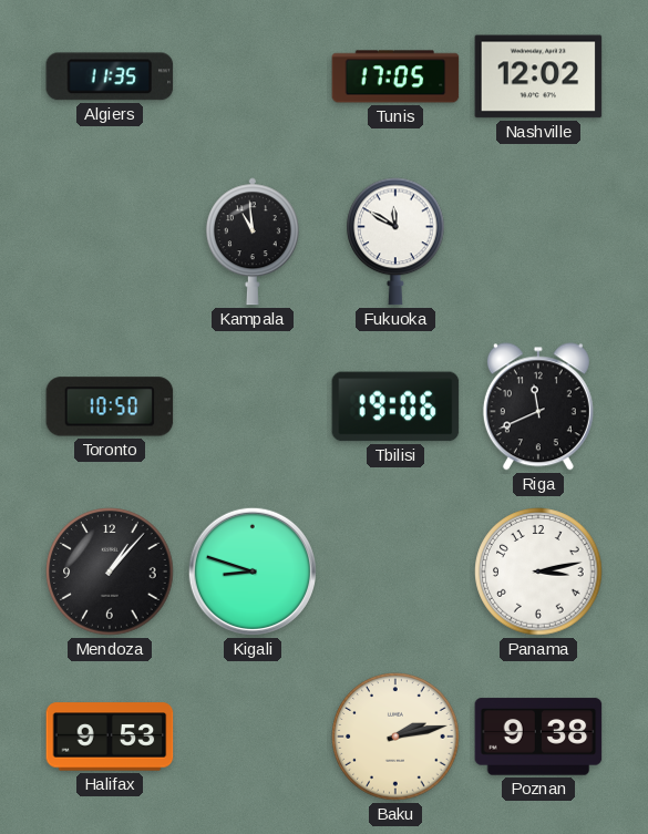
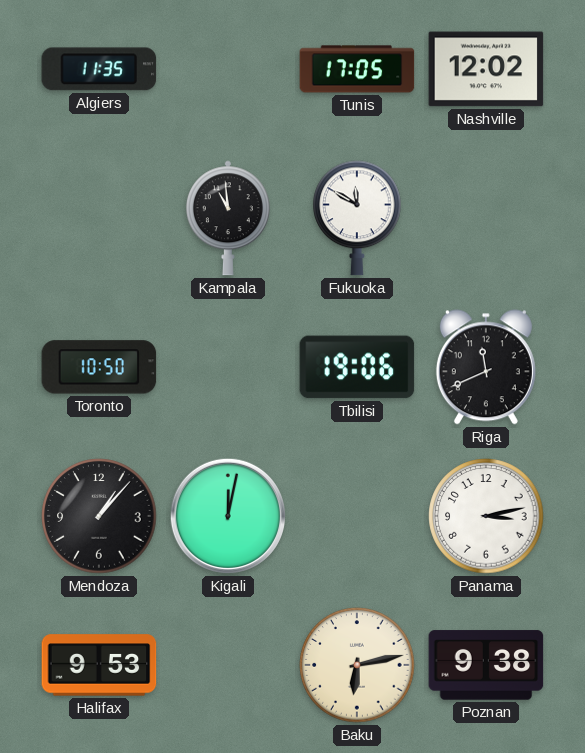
Kigali: 8:48 -> 12:02 (228, 516)
Baku: 2:13 -> 6:13 (357, 665)
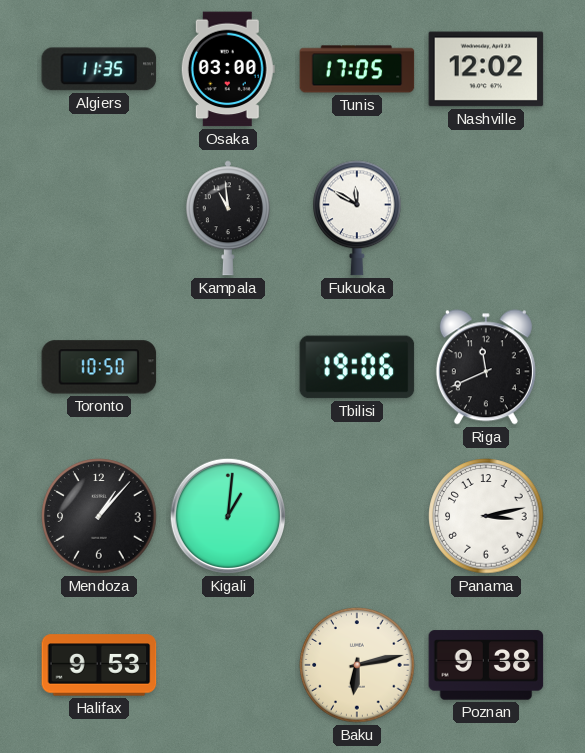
Osaka: none -> 03:00 (228, 69)
Kigali: 12:02 -> 1:01 (228, 516)
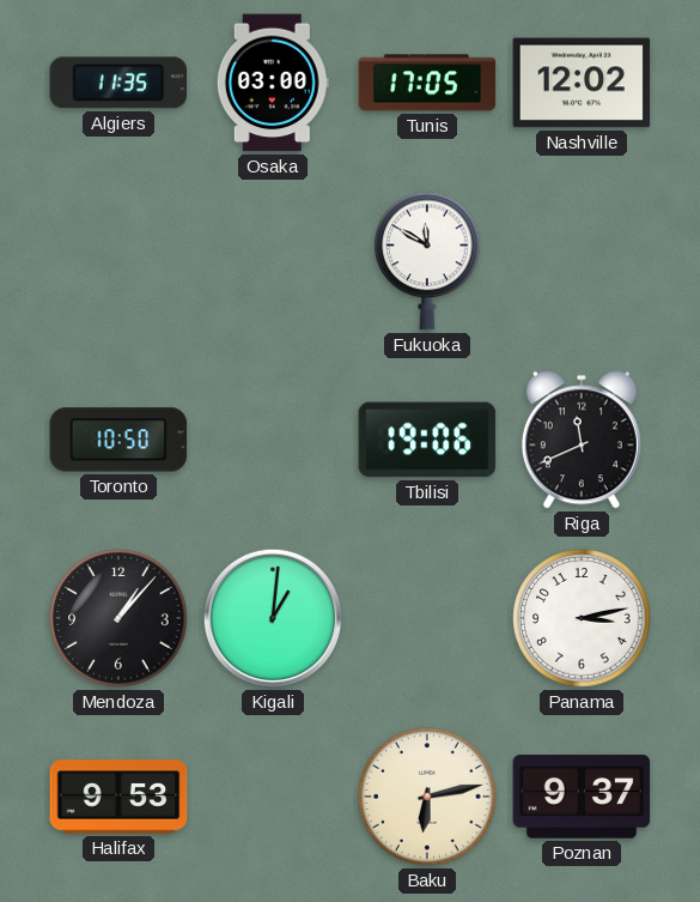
Kampala: 10:59 -> none (228, 218)
Poznan: 9:38 -> 9:37 (582, 797)
